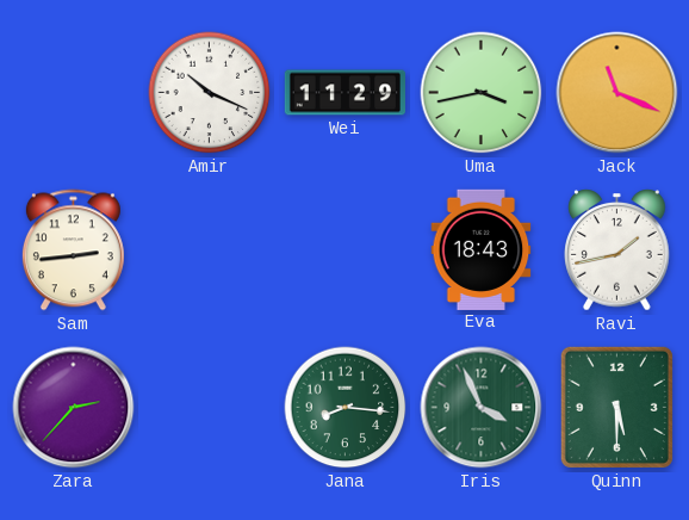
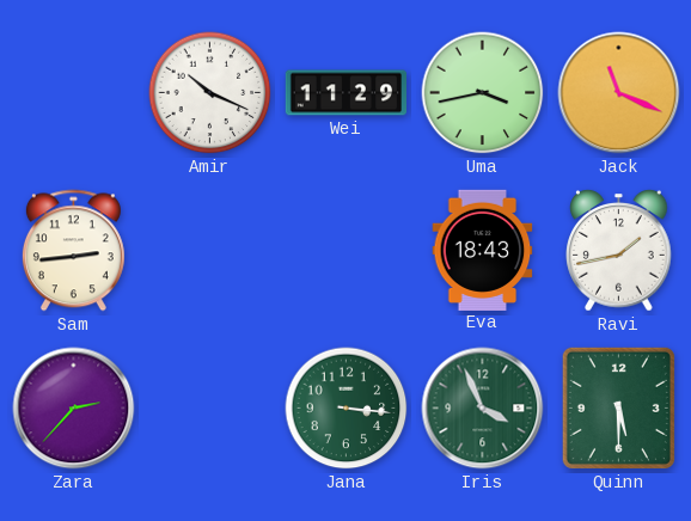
Jana: 8:16 -> 3:16 (347, 409)
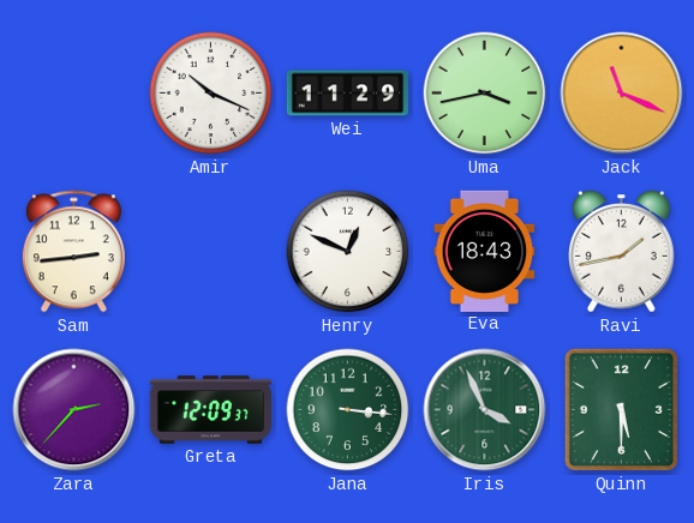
Henry: none -> 12:49 (348, 252)
Greta: none -> 12:09 (210, 410)
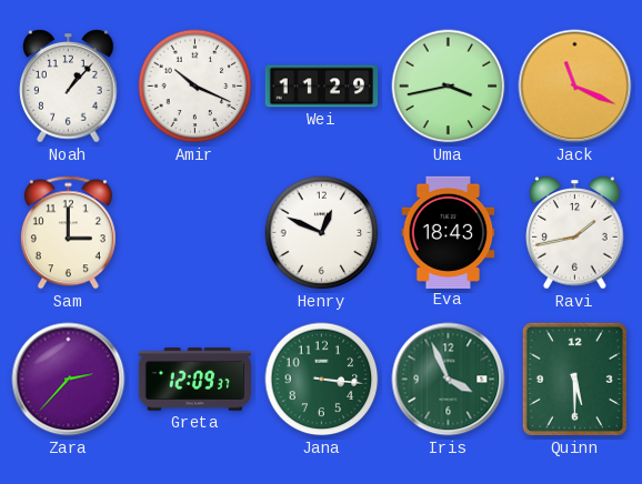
Noah: none -> 1:07 (69, 87)
Sam: 2:44 -> 3:00 (68, 233)
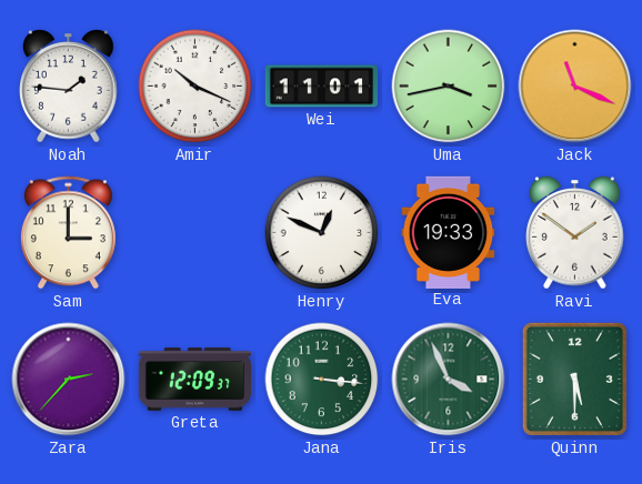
Noah: 1:07 -> 1:46 (69, 87)
Wei: 11:29 -> 11:01 (321, 87)
Eva: 18:43 -> 19:33 (449, 232)
Ravi: 1:43 -> 1:51 (575, 233)
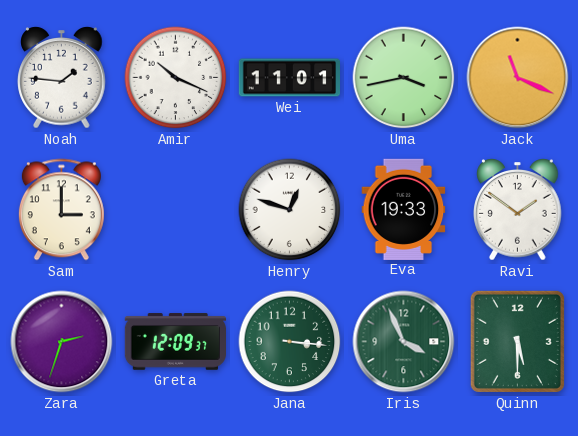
Henry: 12:49 -> 12:48 (290, 210)
Zara: 2:37 -> 2:33 (62, 342)
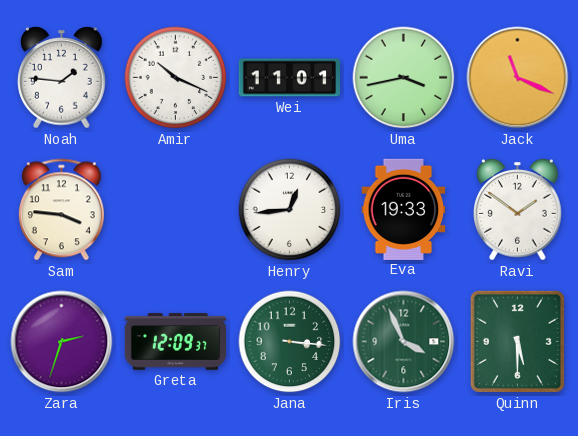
Sam: 3:00 -> 3:46 (61, 210)
Henry: 12:48 -> 12:44 (290, 210)
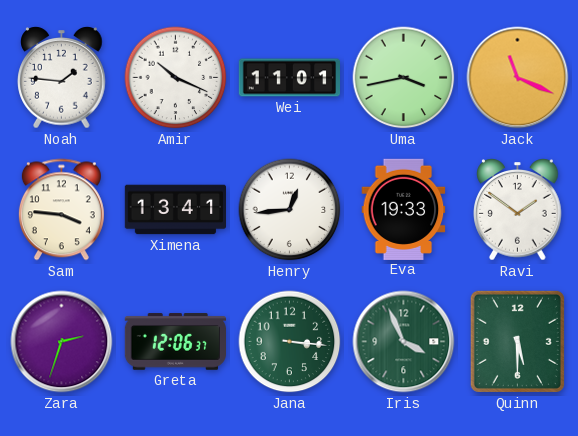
Ximena: none -> 13:41 (175, 210)
Greta: 12:09 -> 12:06 (175, 342)
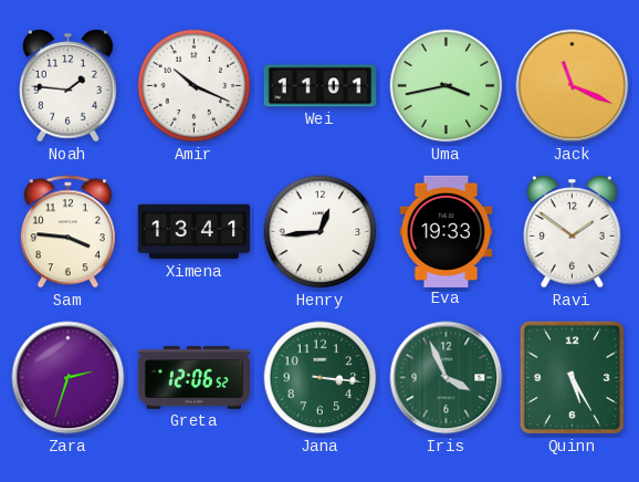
Greta: 12:06:37 -> 12:06:52 (193, 378)
Quinn: 5:30 -> 5:25 (572, 377)
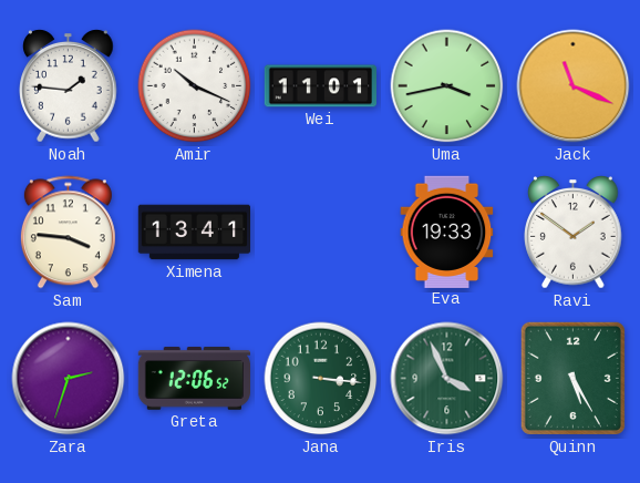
Henry: 12:44 -> none (321, 232)
